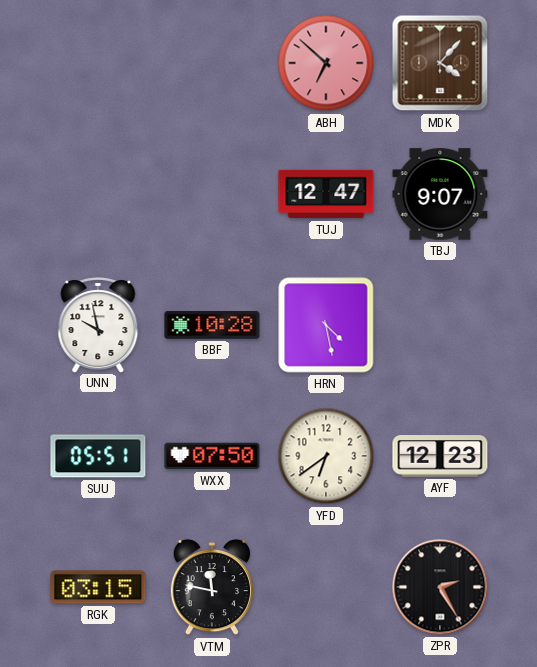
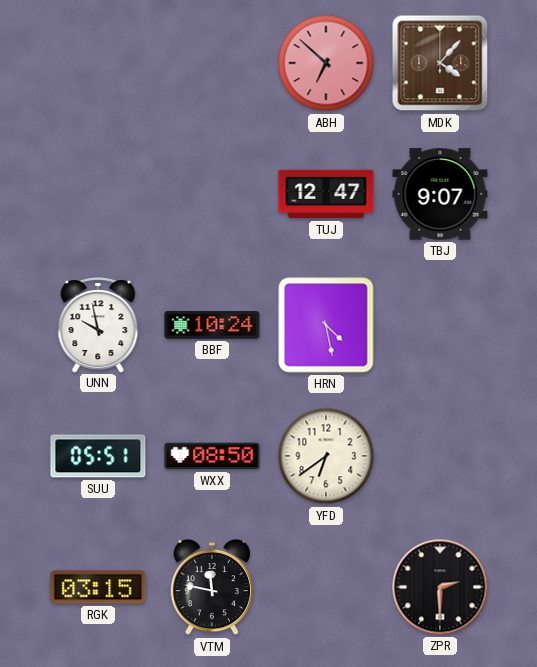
BBF: 10:28 -> 10:24 (212, 325)
WXX: 07:50 -> 08:50 (212, 456)
AYF: 12:23 -> none (440, 456)
ZPR: 2:25 -> 2:30 (440, 587)
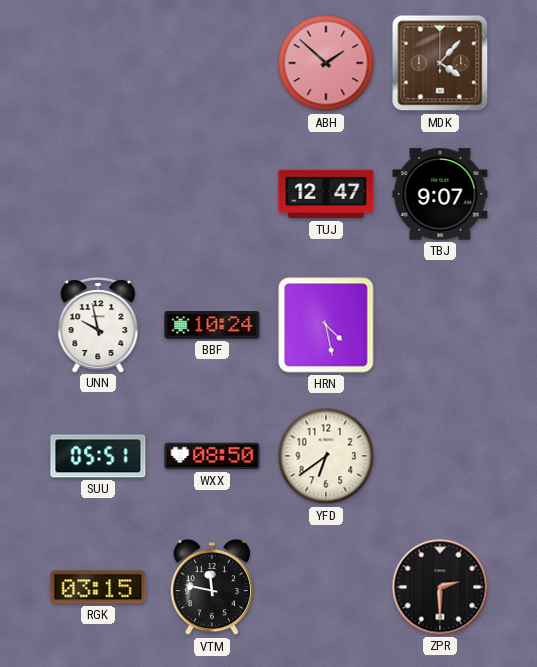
ABH: 6:52 -> 1:52 (326, 63)
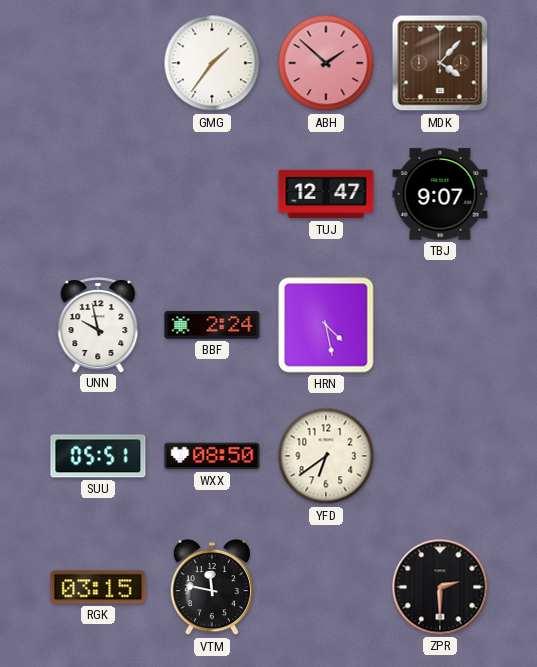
GMG: none -> 1:36 (212, 63)
BBF: 10:24 -> 2:24 (212, 325)
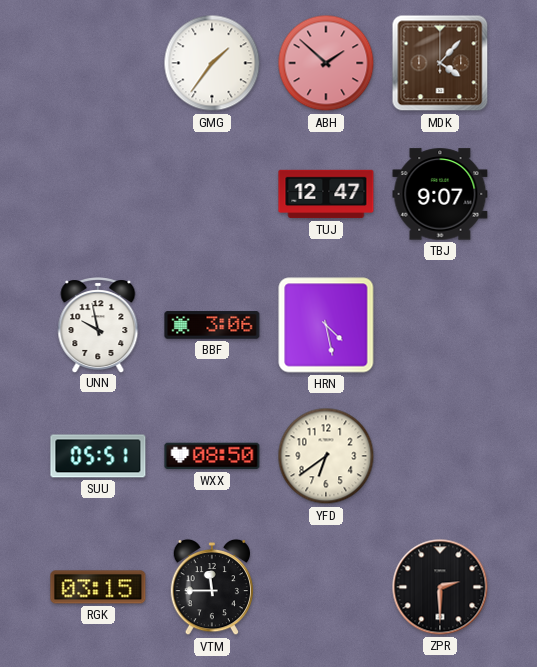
BBF: 2:24 -> 3:06 (212, 325)
VTM: 11:47 -> 11:45 (211, 587)
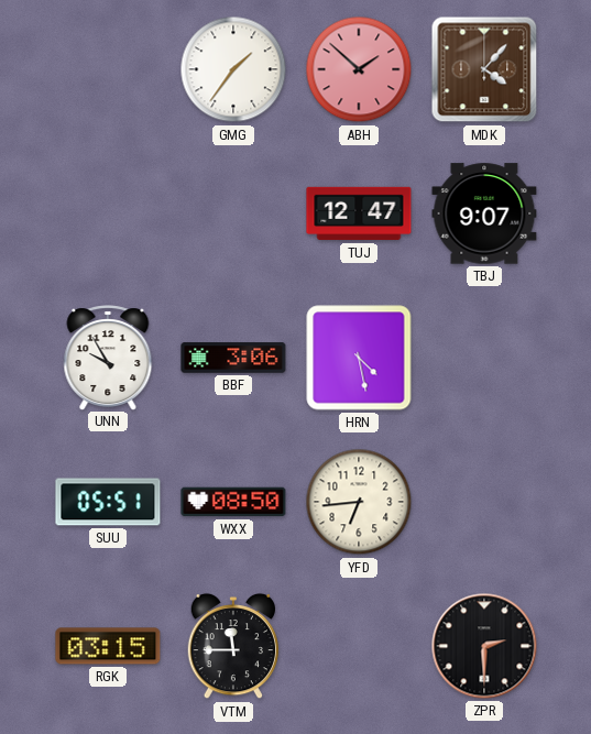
UNN: 9:58 -> 9:55 (108, 358)
YFD: 6:39 -> 6:44 (359, 502)
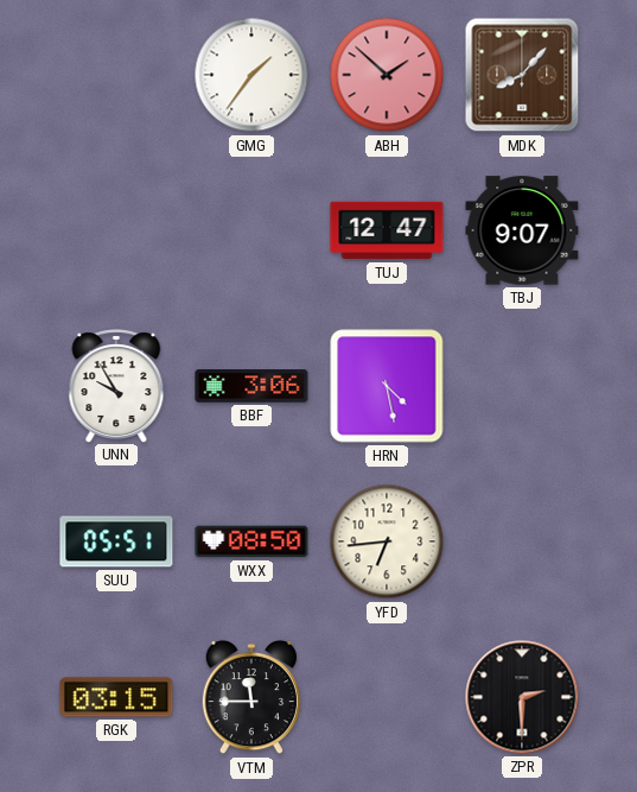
MDK: 4:07 -> 8:07 (522, 75)
